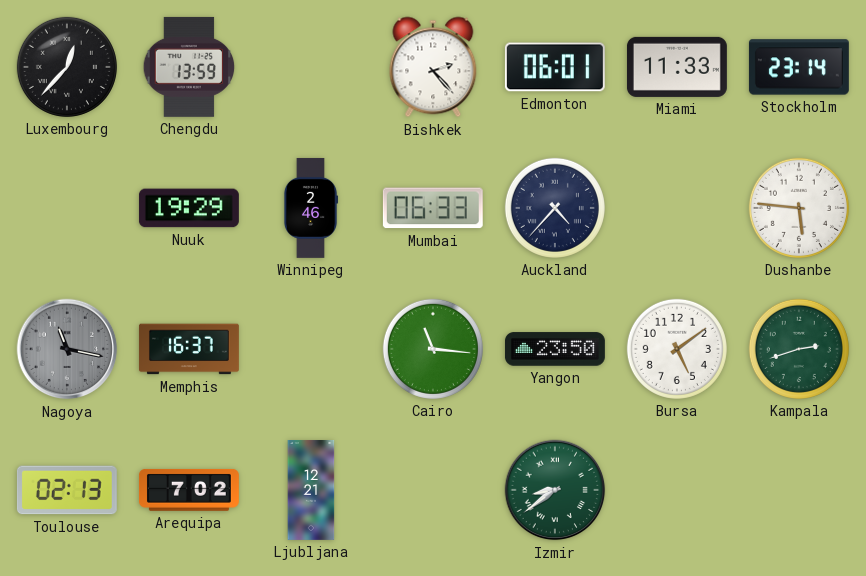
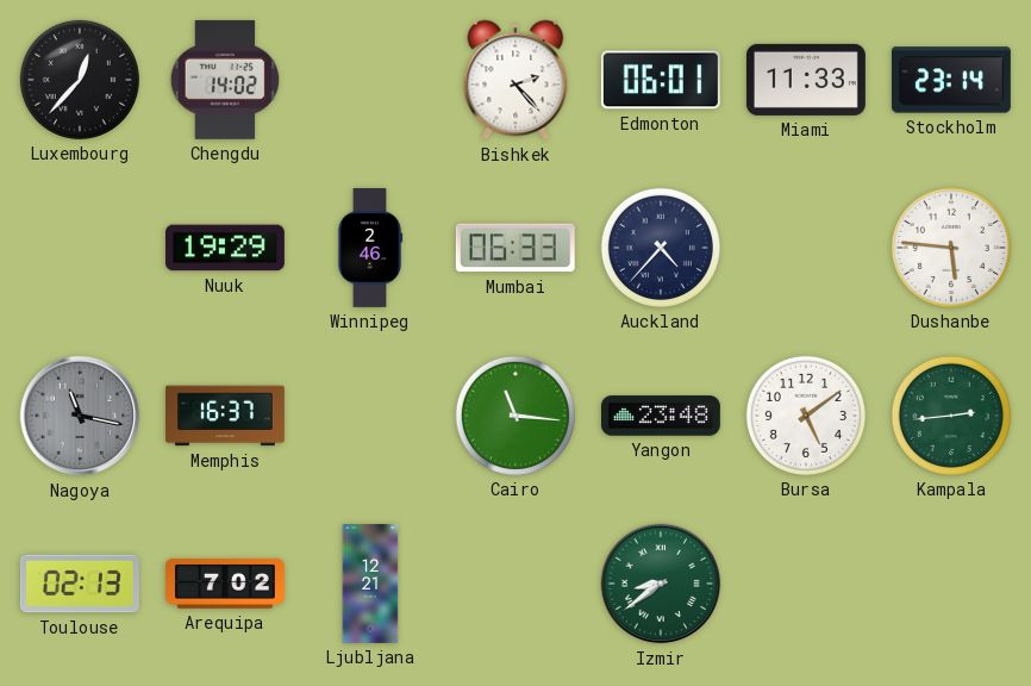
Chengdu: 13:59 -> 14:02 (225, 80)
Yangon: 23:50 -> 23:48 (661, 416)
Kampala: 2:42 -> 2:44 (951, 416)
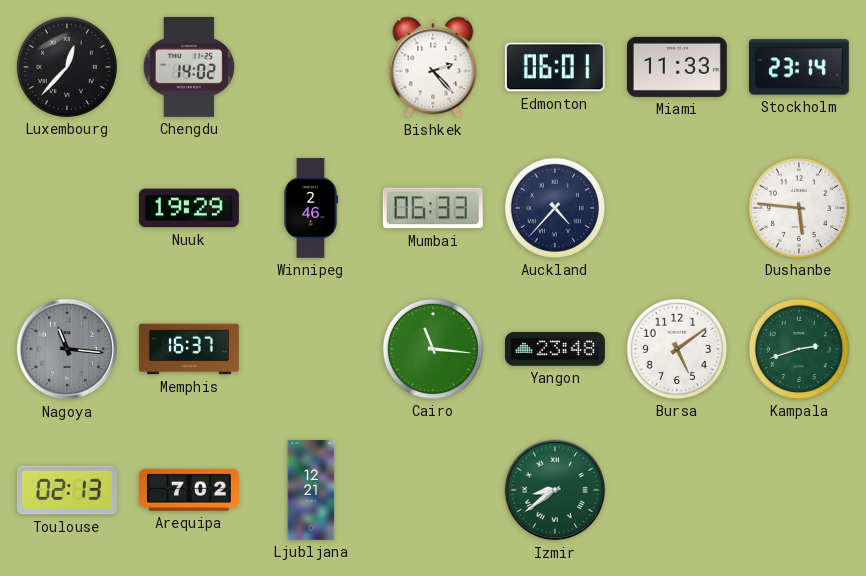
Nagoya: 11:17 -> 11:16 (67, 349)
Kampala: 2:44 -> 2:42 (799, 349)
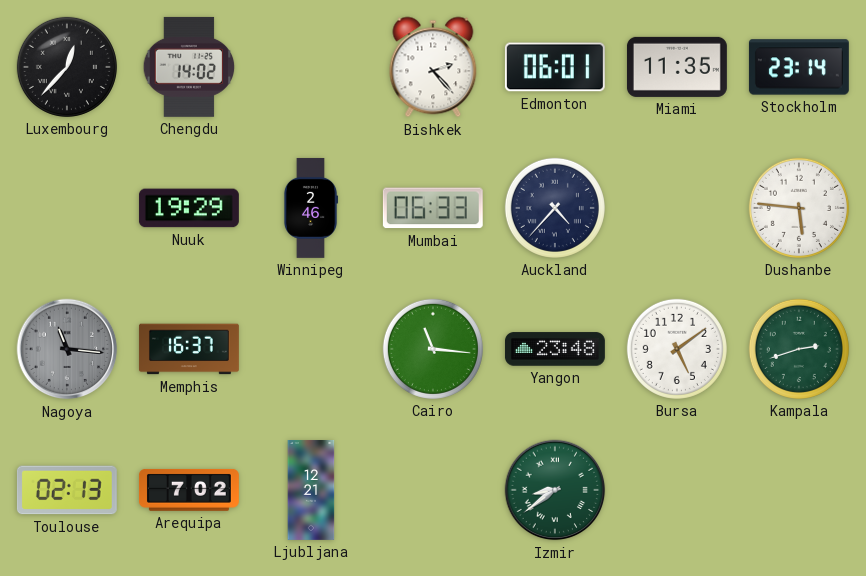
Miami: 11:33 -> 11:35 (677, 67)
